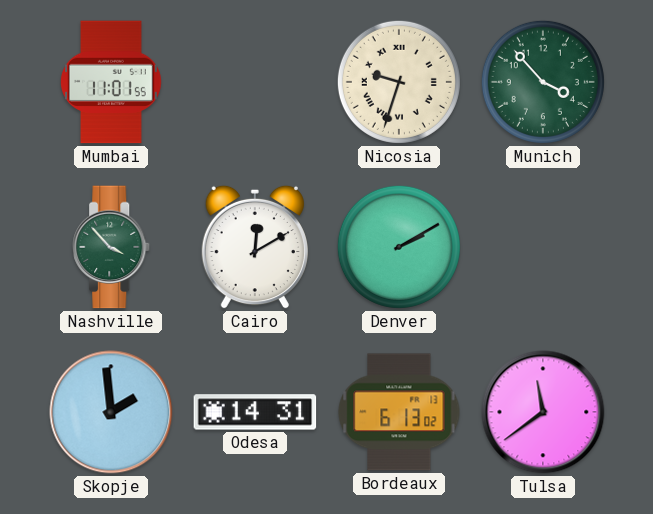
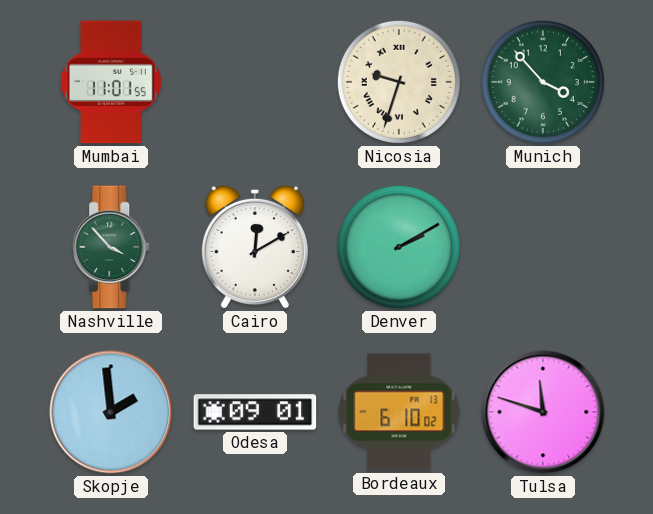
Odesa: 14:31 -> 09:01 (255, 412)
Bordeaux: 6:13 -> 6:10 (399, 412)
Tulsa: 11:39 -> 11:48 (543, 412)
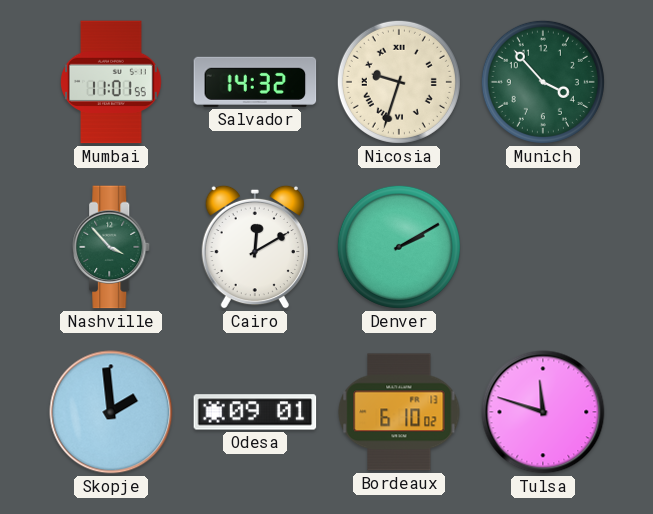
Salvador: none -> 14:32 (255, 82)
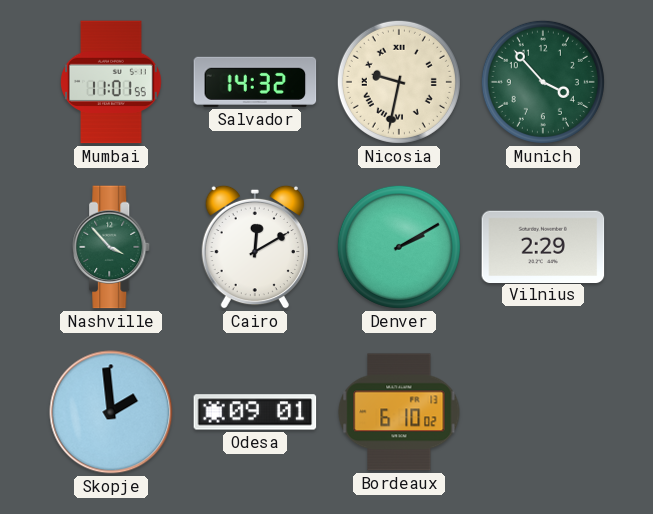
Nicosia: 9:33 -> 9:32 (399, 82)
Vilnius: none -> 2:29 (543, 246)
Tulsa: 11:48 -> none (543, 412)
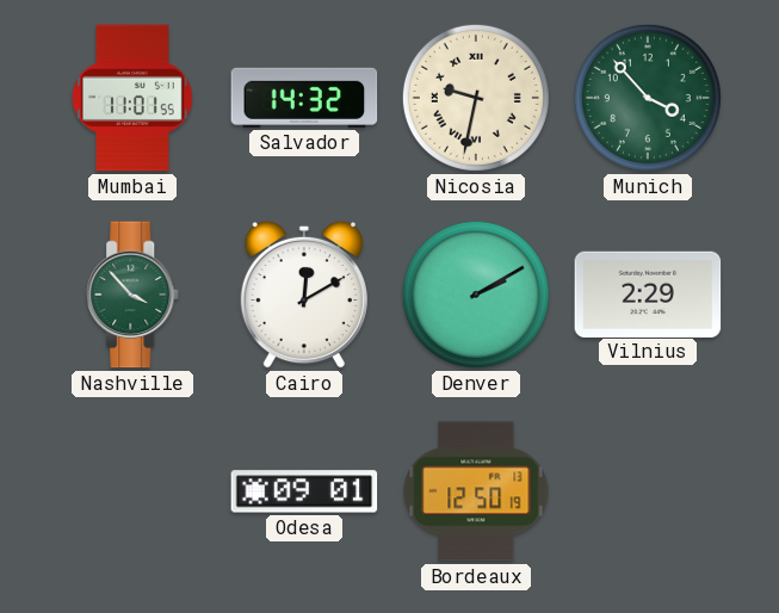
Skopje: 1:59 -> none (111, 412)
Bordeaux: 6:10 -> 12:50 (476, 491)
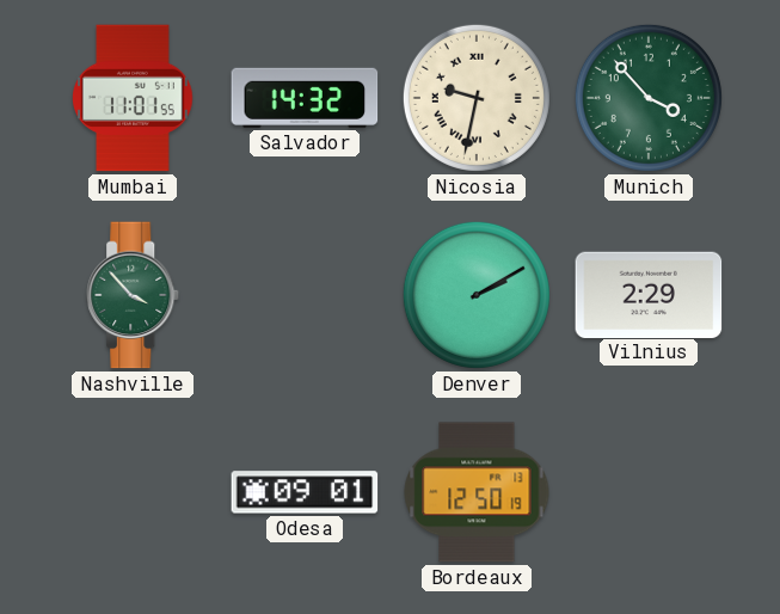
Cairo: 12:10 -> none (304, 295)
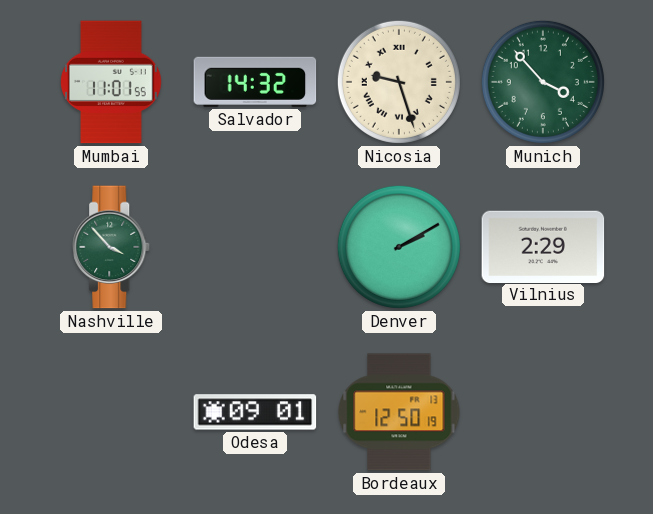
Nicosia: 9:32 -> 9:27 (399, 82)
